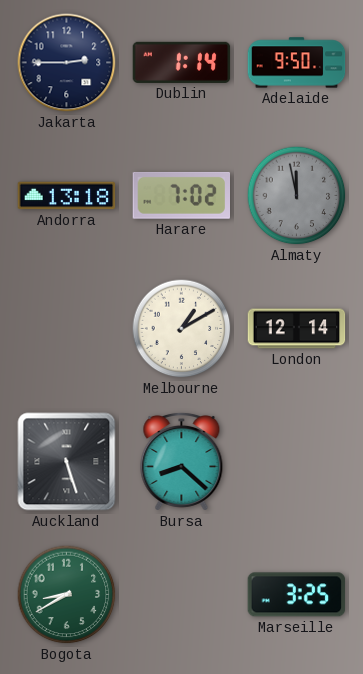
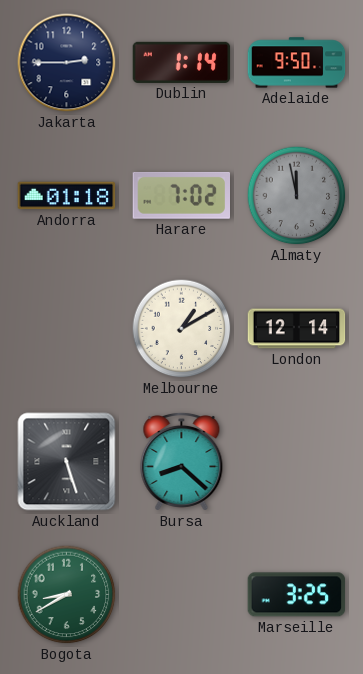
Andorra: 13:18 -> 01:18 (67, 196)
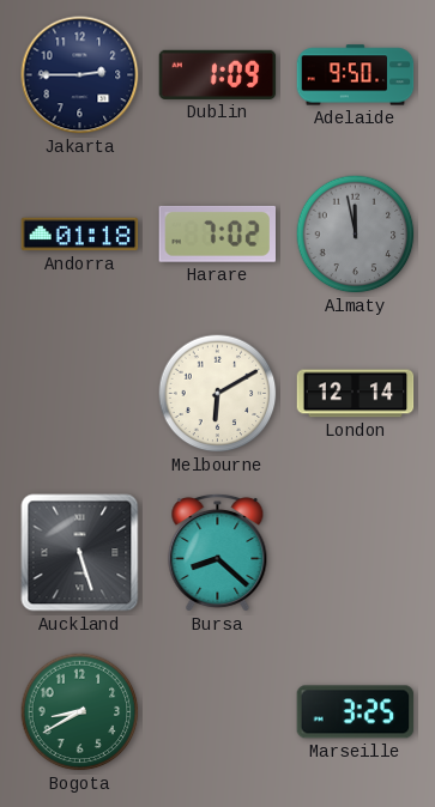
Dublin: 1:14 -> 1:09 (218, 74)
Melbourne: 1:10 -> 6:10 (218, 394)
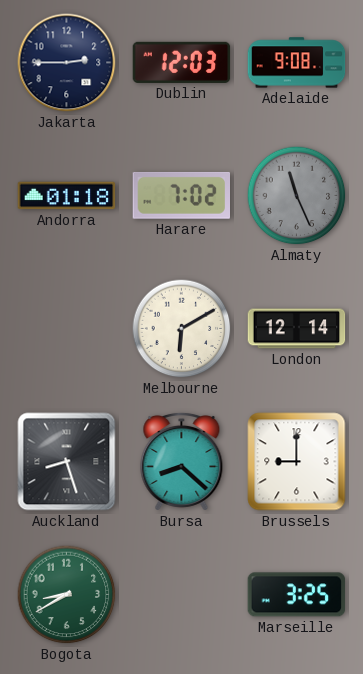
Dublin: 1:09 -> 12:03 (182, 62)
Adelaide: 9:50 -> 9:08 (297, 63)
Almaty: 11:58 -> 11:26 (297, 196)
Auckland: 5:27 -> 8:27 (67, 462)
Brussels: none -> 9:00 (297, 462)
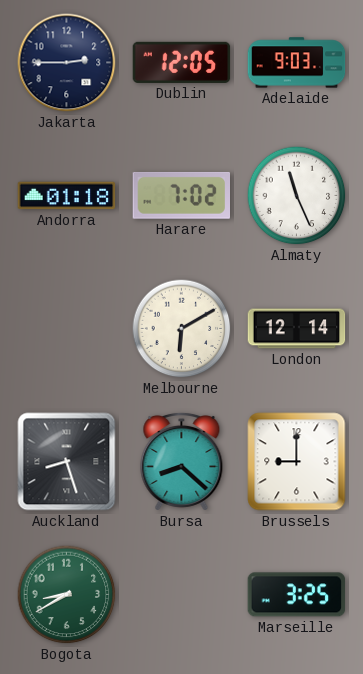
Dublin: 12:03 -> 12:05 (182, 62)
Adelaide: 9:08 -> 9:03 (297, 63)
Almaty dial: grey -> white (297, 196)
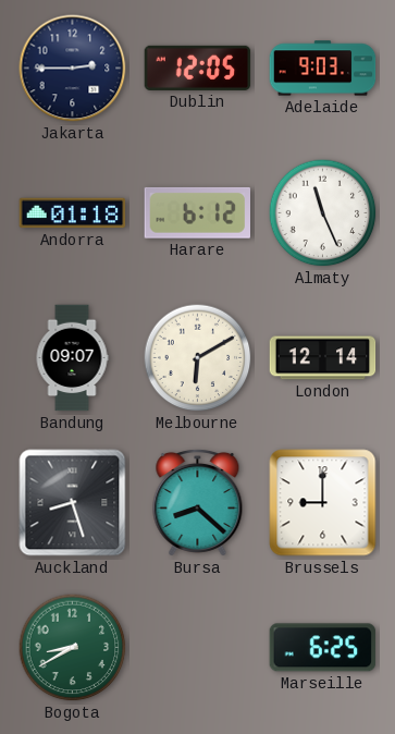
Harare: 7:02 -> 6:12 (197, 212)
Bandung: none -> 09:07 (72, 358)
Marseille: 3:25 -> 6:25 (323, 648)
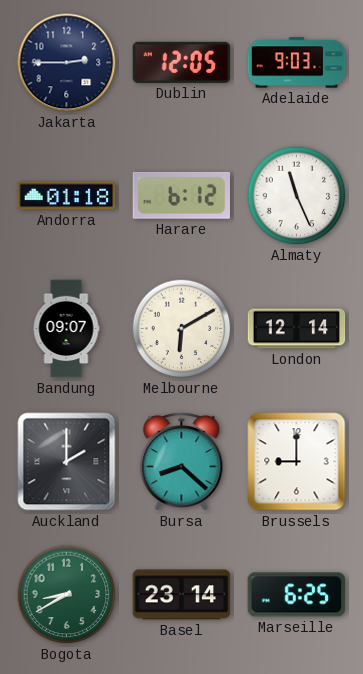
Auckland: 8:27 -> 2:00 (67, 462)
Basel: none -> 23:14 (182, 595)
